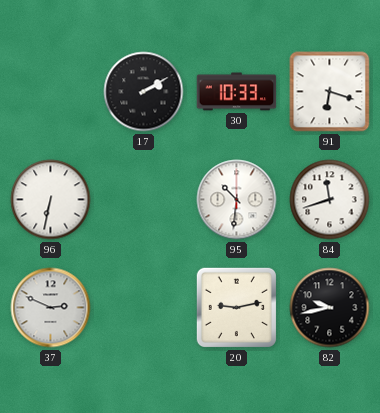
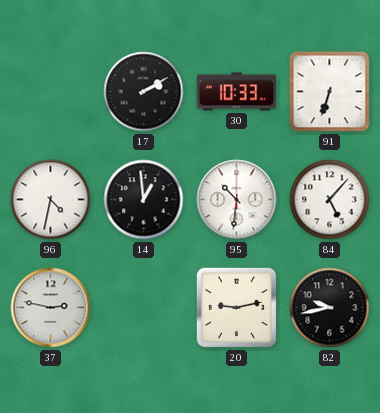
91: 6:18 -> 6:33 (330, 92)
96: 6:32 -> 4:32 (51, 200)
14: none -> 12:59 (144, 200)
84: 11:42 -> 5:07 (330, 200)
37: 2:49 -> 2:47 (51, 308)
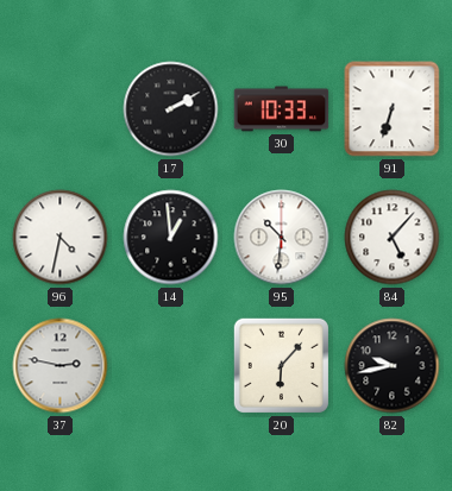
20: 9:13 -> 6:07 (281, 365)
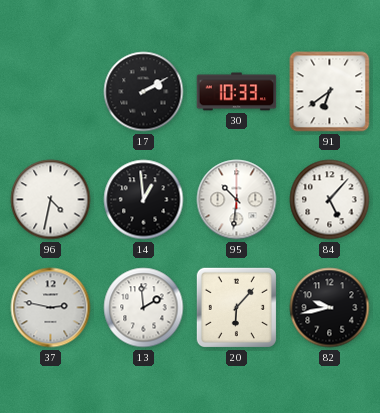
91: 6:33 -> 6:39 (330, 92)
13: none -> 1:59 (144, 308)
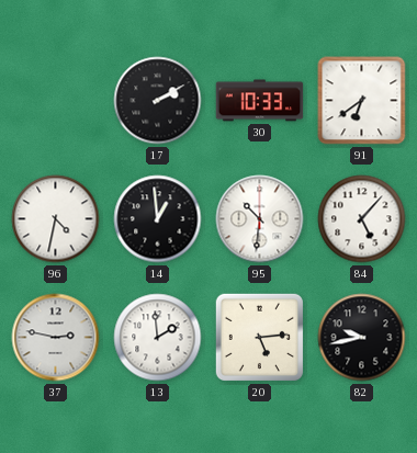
20: 6:07 -> 5:14 (259, 337)
